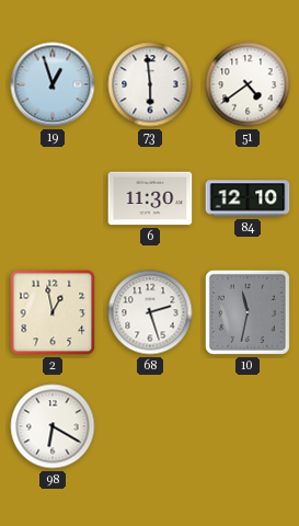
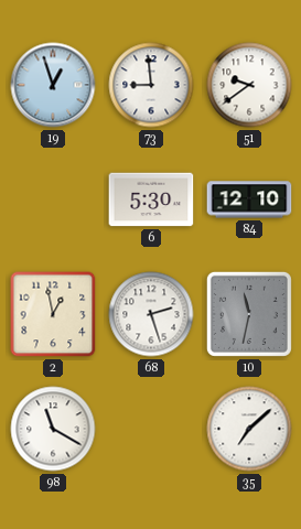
73: 5:59 -> 8:59 (151, 85)
51: 4:39 -> 9:39 (249, 85)
6: 11:30 -> 5:30 (151, 199)
98: 6:20 -> 11:20 (53, 429)
35: none -> 7:08 (249, 429)
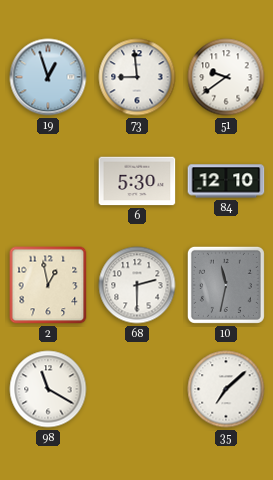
68: 2:27 -> 2:30 (137, 285)
